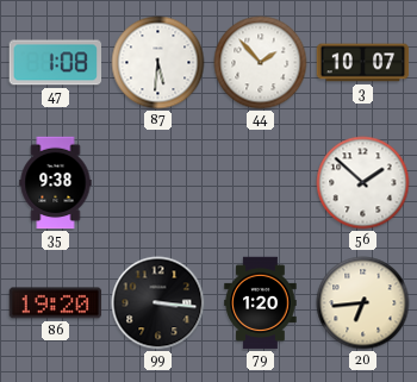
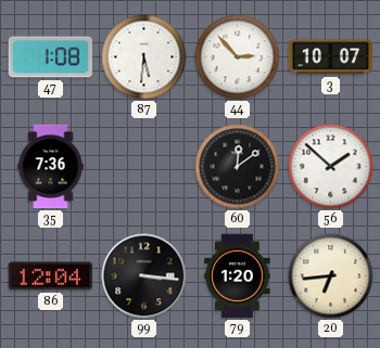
44: 1:53 -> 2:53 (238, 57)
35: 9:38 -> 7:36 (51, 167)
60: none -> 12:09 (238, 167)
86: 19:20 -> 12:04 (51, 276)
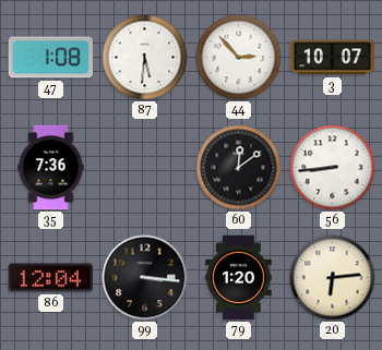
56: 1:52 -> 8:44 (333, 168)
20: 6:44 -> 6:14 (333, 278)
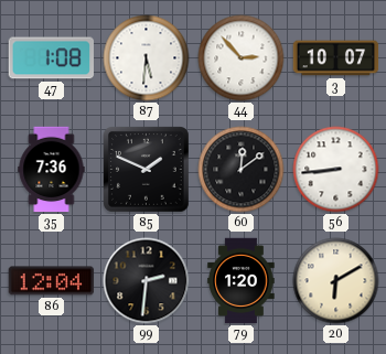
85: none -> 1:49 (147, 170)
99: 3:16 -> 2:31 (147, 281)
20: 6:14 -> 6:10 (336, 281)
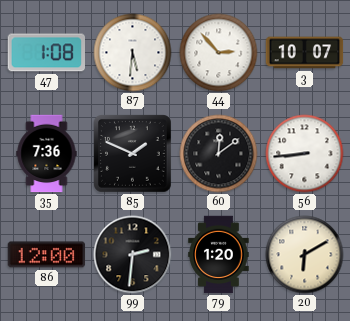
86: 12:04 -> 12:00 (47, 255)
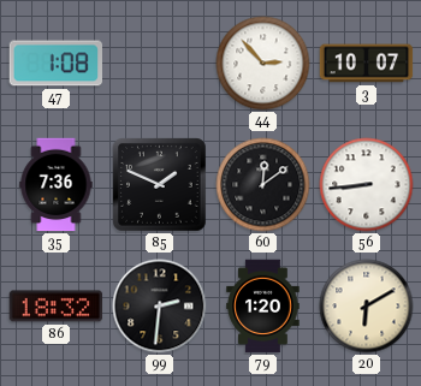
87: 5:31 -> none (133, 53)
86: 12:00 -> 18:32 (57, 307)
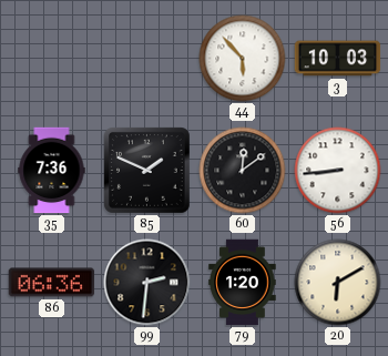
47: 1:08 -> none (55, 64)
44: 2:53 -> 5:53 (243, 59)
3: 10:07 -> 10:03 (338, 59)
86: 18:32 -> 06:36 (52, 283)
